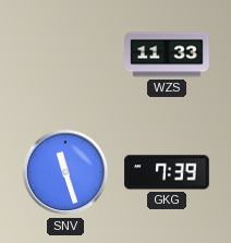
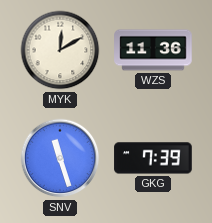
MYK: none -> 12:10 (60, 50)
WZS: 11:33 -> 11:36 (153, 50)
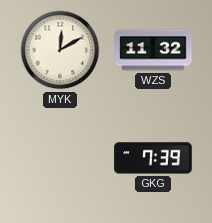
WZS: 11:36 -> 11:32 (153, 50)
SNV: 11:27 -> none (60, 158)
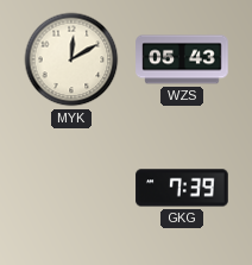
WZS: 11:32 -> 05:43 (182, 59)
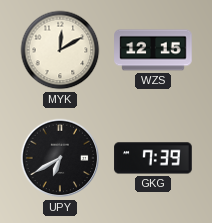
WZS: 05:43 -> 12:15 (153, 50)
UPY: none -> 6:40 (60, 158)
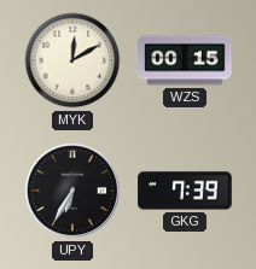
WZS: 12:15 -> 00:15 (185, 60)
UPY: 6:40 -> 6:35 (72, 191)
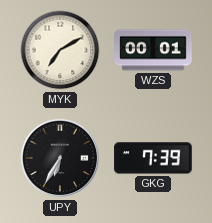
MYK: 12:10 -> 7:10 (60, 50)
WZS: 00:15 -> 00:01 (153, 50)
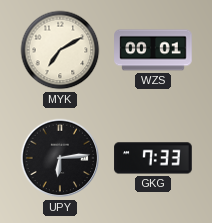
UPY: 6:35 -> 6:14 (60, 158)
GKG: 7:39 -> 7:33 (153, 158)
